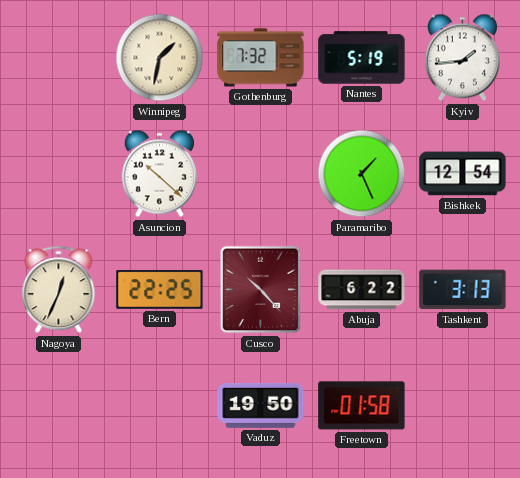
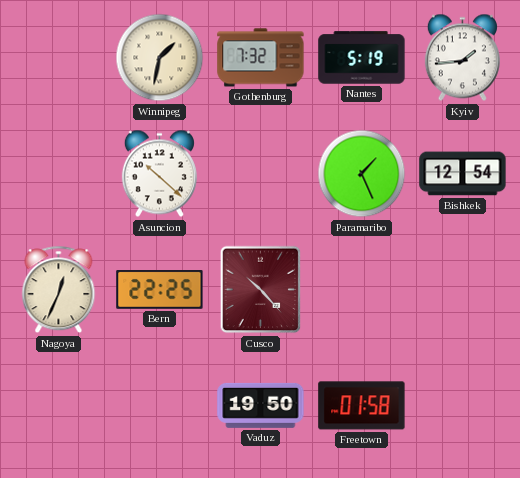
Abuja: 6:22 -> none (362, 290)
Tashkent: 3:13 -> none (463, 290)
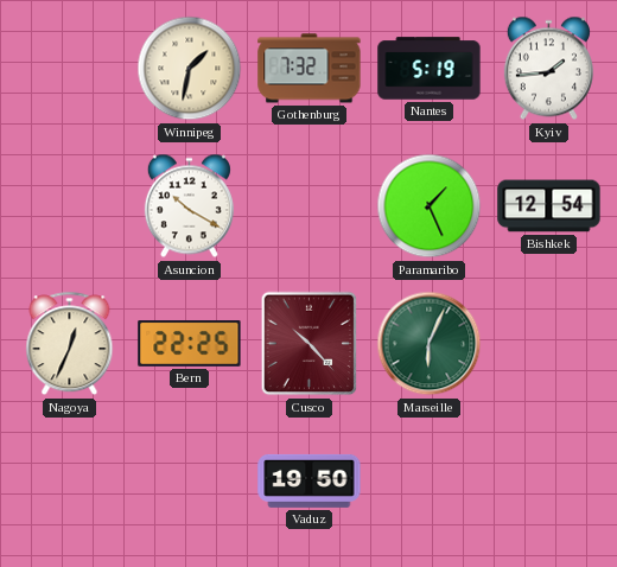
Asuncion: 10:22 -> 10:20 (189, 206)
Marseille: none -> 6:04 (430, 344)
Freetown: 01:58 -> none (362, 406)
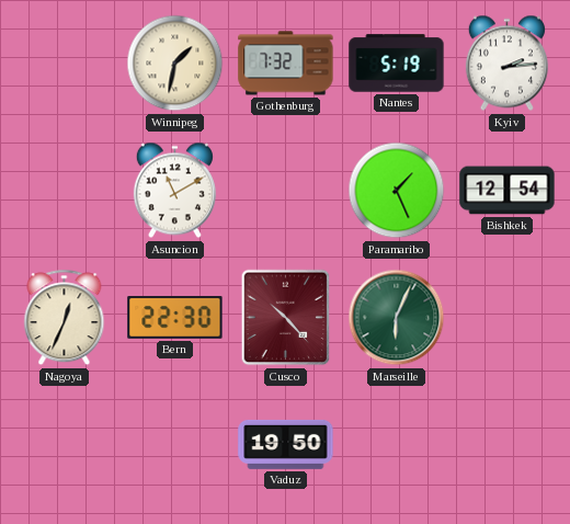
Kyiv: 1:44 -> 2:14 (506, 64)
Asuncion: 10:20 -> 11:10 (174, 191)
Bern: 22:25 -> 22:30 (175, 318)
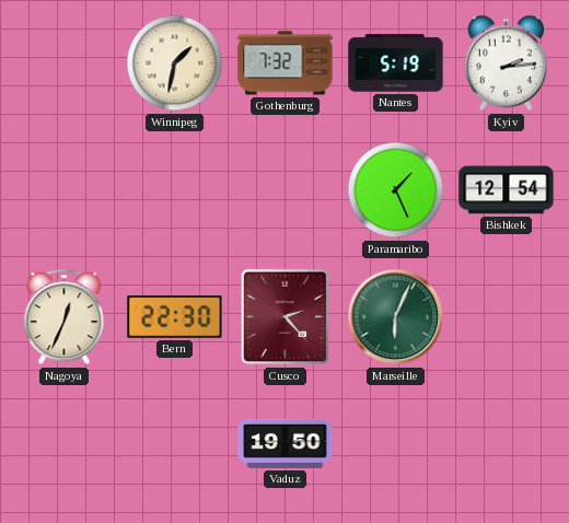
Asuncion: 11:10 -> none (174, 191)
Cusco: 10:23 -> 2:23 (286, 317)
